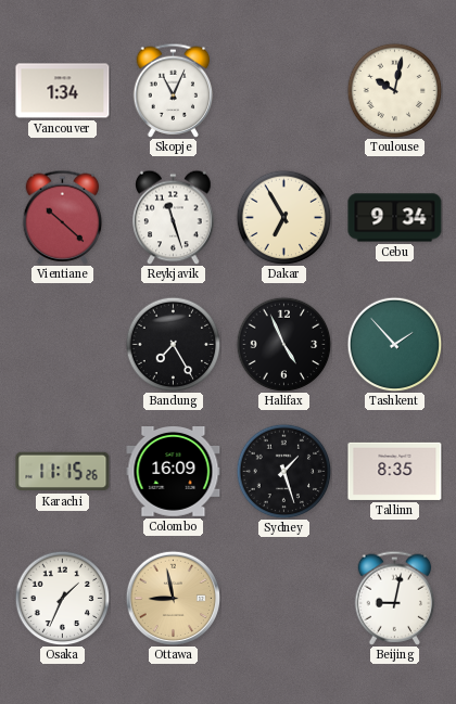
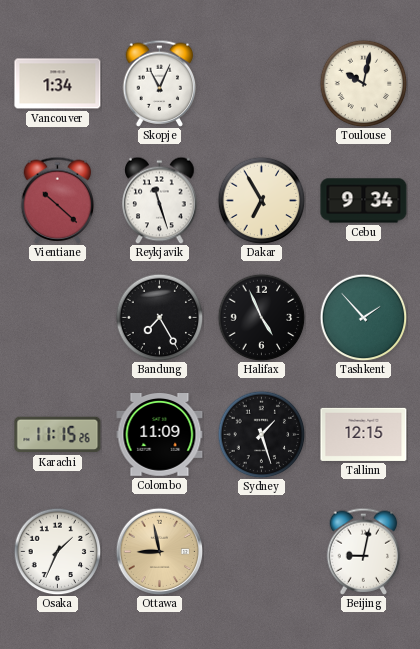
Colombo: 16:09 -> 11:09 (160, 435)
Tallinn: 8:35 -> 12:15 (364, 434)
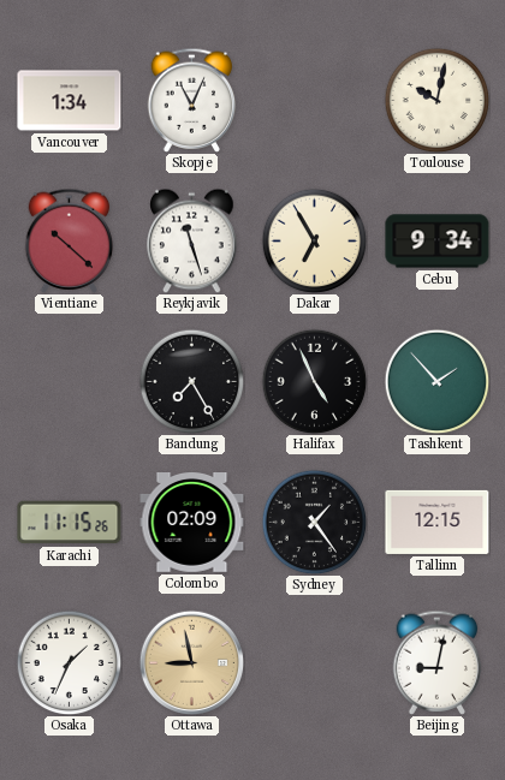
Colombo: 11:09 -> 02:09 (192, 523)
Sydney: 1:27 -> 1:24 (314, 522)
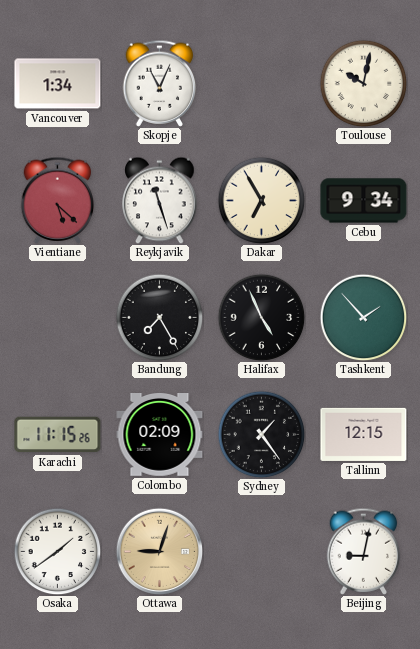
Vientiane: 10:22 -> 5:22 (58, 200)
Osaka: 1:34 -> 1:39 (57, 551)
Ottawa: 8:58 -> 9:03 (159, 551)
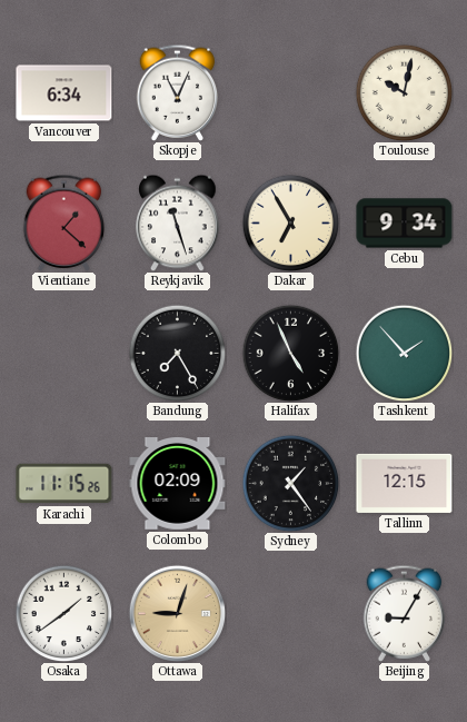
Vancouver: 1:34 -> 6:34 (64, 93)
Vientiane: 5:22 -> 1:22 (64, 222)
Beijing: 9:02 -> 9:05 (405, 613)
